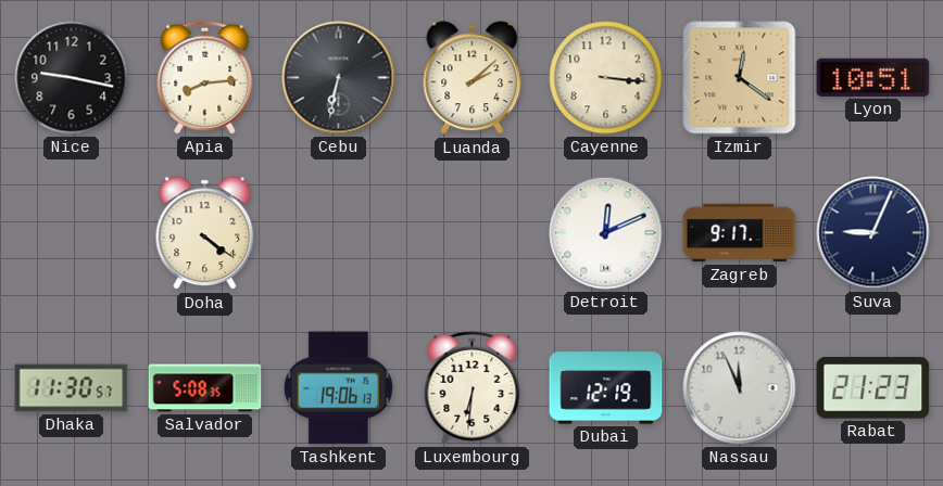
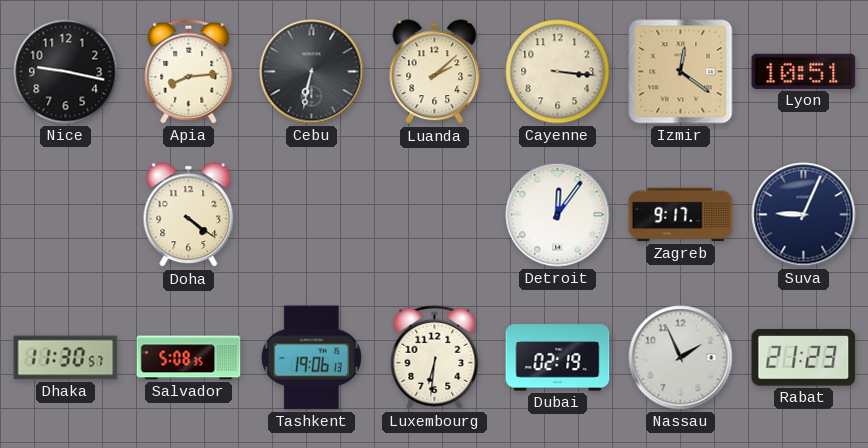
Detroit: 12:11 -> 12:06 (558, 215)
Dubai: 12:19 -> 02:19 (558, 358)
Nassau: 11:56 -> 1:56 (681, 358)
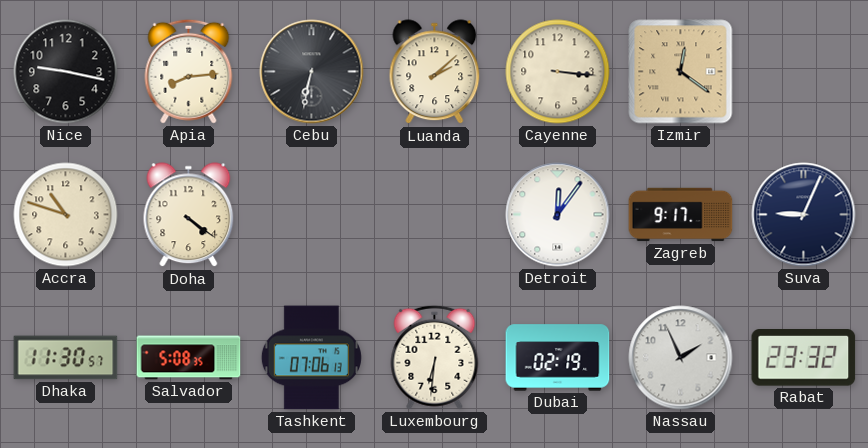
Lyon: 10:51 -> none (804, 71)
Accra: none -> 10:48 (66, 215)
Tashkent: 19:06 -> 07:06 (311, 358)
Rabat: 21:23 -> 23:32 (804, 358)
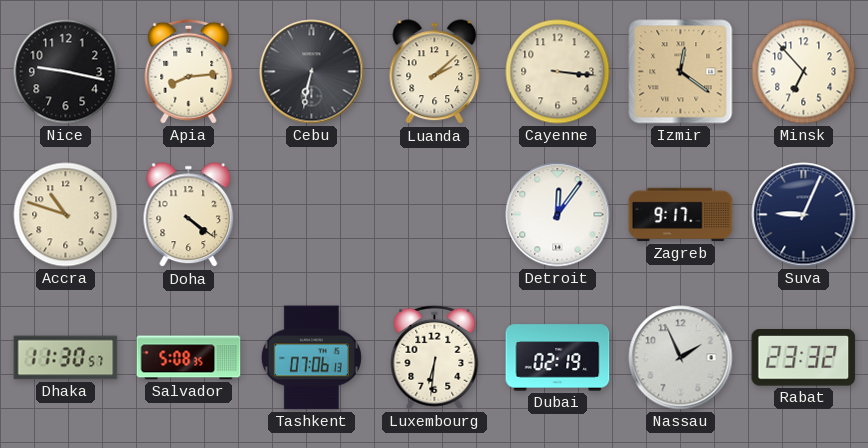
Minsk: none -> 6:53 (804, 72)
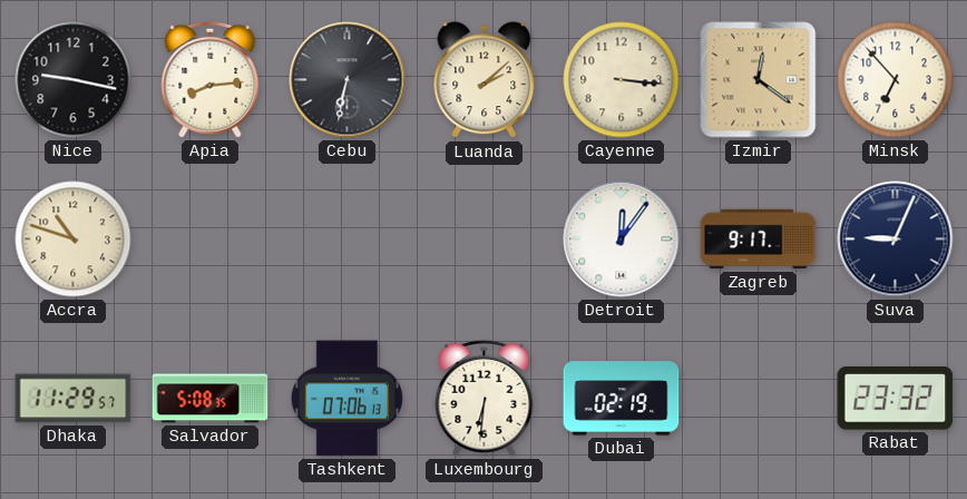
Doha: 4:21 -> none (189, 215)
Dhaka: 11:30 -> 11:29 (74, 399)
Nassau: 1:56 -> none (681, 358)
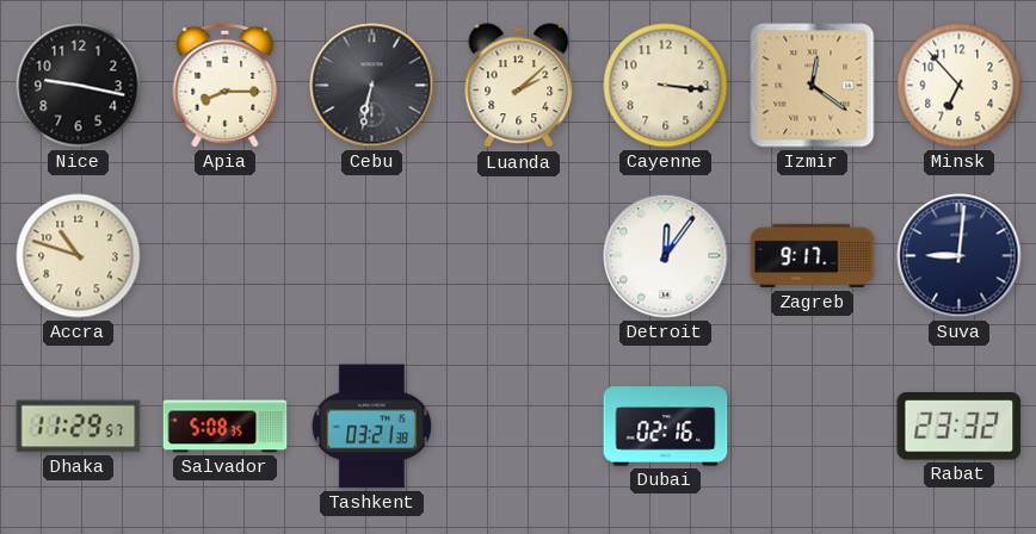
Apia: 8:14 -> 8:15 (226, 85)
Suva: 9:04 -> 9:01 (960, 256)
Tashkent: 07:06 -> 03:21 (371, 427)
Luxembourg: 6:31 -> none (485, 398)
Dubai: 02:19 -> 02:16 (666, 427)
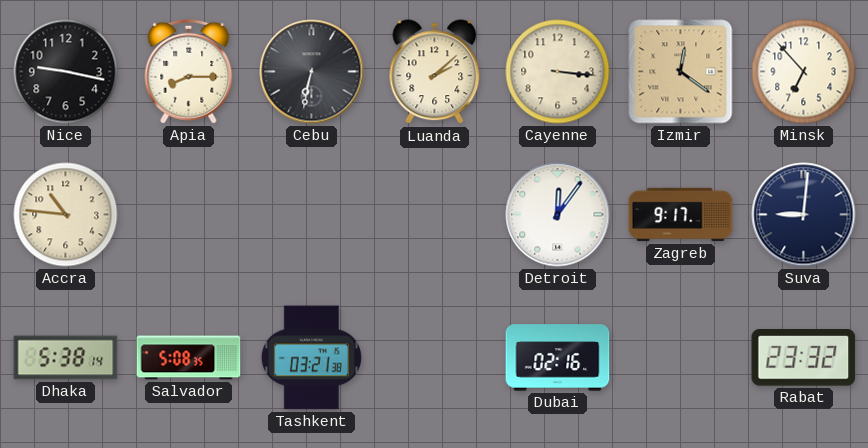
Accra: 10:48 -> 10:46 (66, 215)
Dhaka: 11:29 -> 5:38 (66, 358)
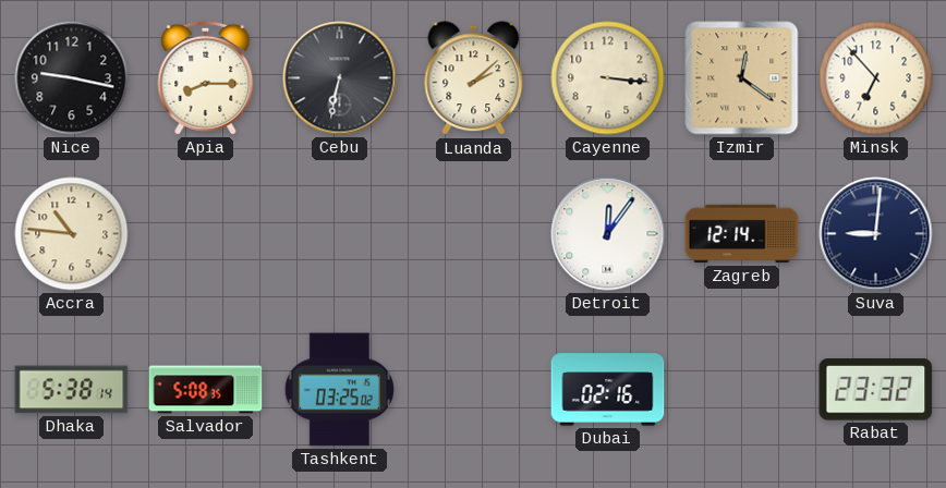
Zagreb: 9:17 -> 12:14 (742, 234)
Tashkent: 03:21 -> 03:25 (339, 390)
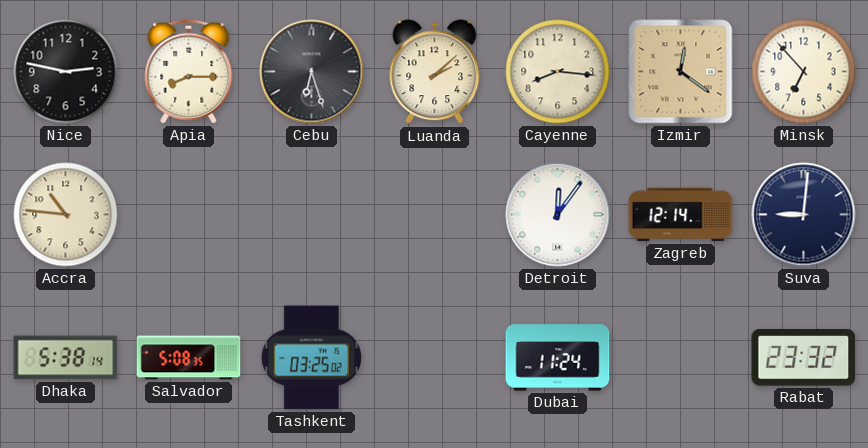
Nice: 9:17 -> 2:47 (66, 72)
Cebu: 6:32 -> 6:27 (312, 72)
Cayenne: 3:16 -> 8:16 (558, 72)
Dubai: 02:16 -> 11:24 (558, 358)
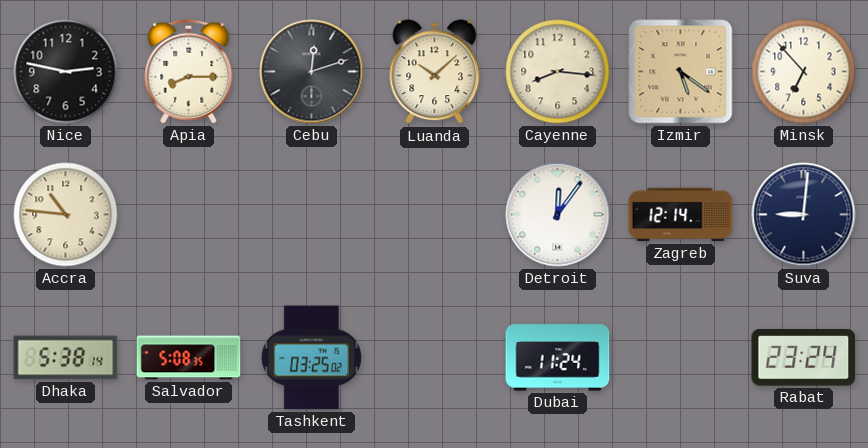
Cebu: 6:27 -> 12:12 (312, 72)
Luanda: 2:08 -> 10:08 (435, 72)
Izmir: 12:21 -> 5:21 (681, 72)
Rabat: 23:32 -> 23:24 (804, 358)
